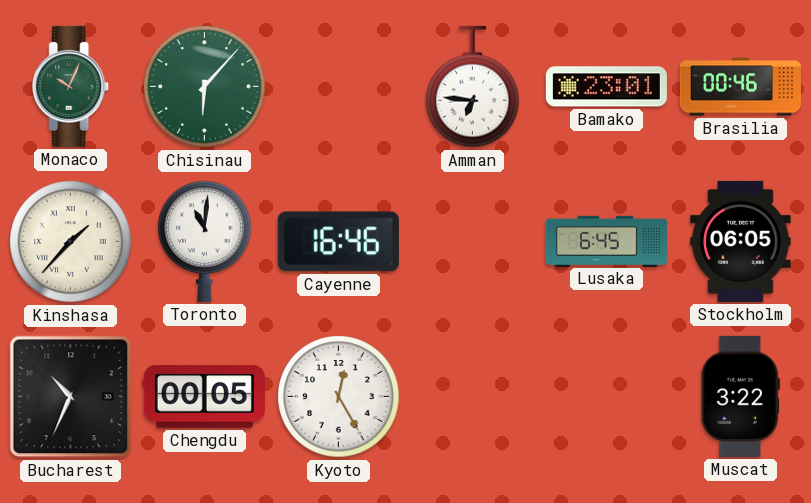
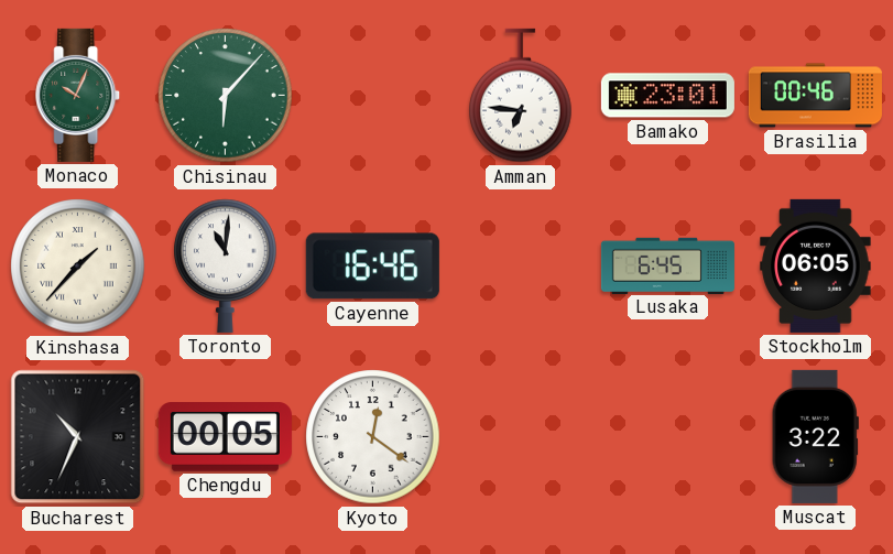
Kyoto: 12:25 -> 12:21 (373, 437)
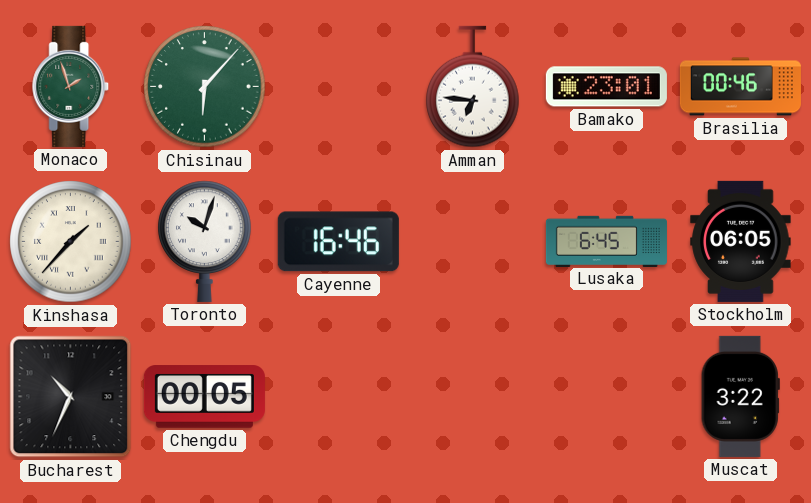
Monaco: 10:04 -> 1:57 (71, 86)
Toronto: 11:01 -> 10:03 (205, 241)
Kyoto: 12:21 -> none (373, 437)
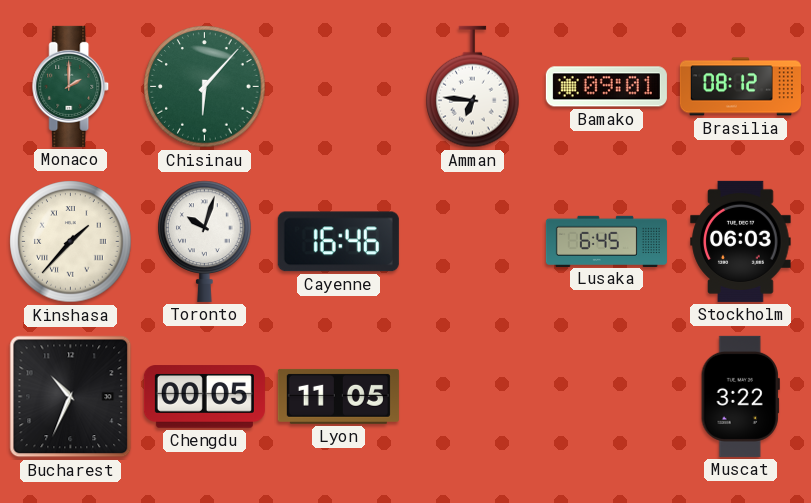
Monaco: 1:57 -> 2:00 (71, 86)
Bamako: 23:01 -> 09:01 (606, 87)
Brasilia: 00:46 -> 08:12 (740, 87)
Stockholm: 06:05 -> 06:03 (741, 241)
Lyon: none -> 11:05 (338, 396)
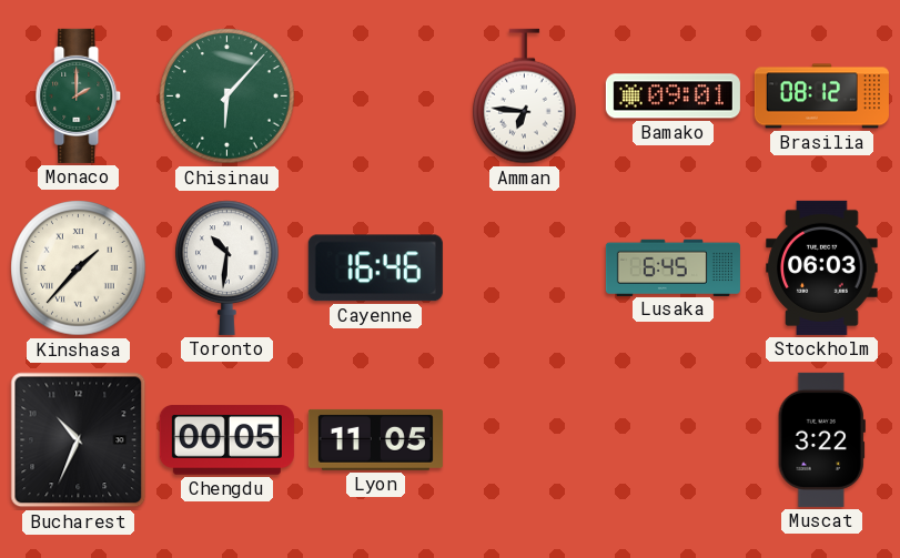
Toronto: 10:03 -> 10:31 (227, 267)
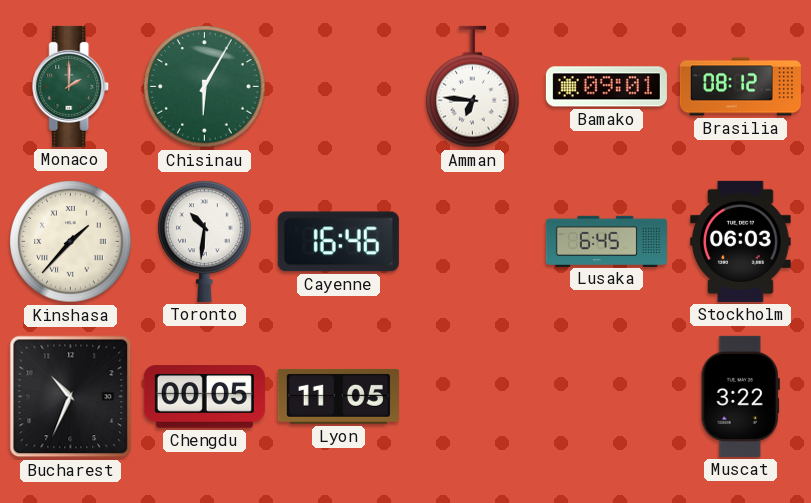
Chisinau: 6:07 -> 6:05 (205, 87)
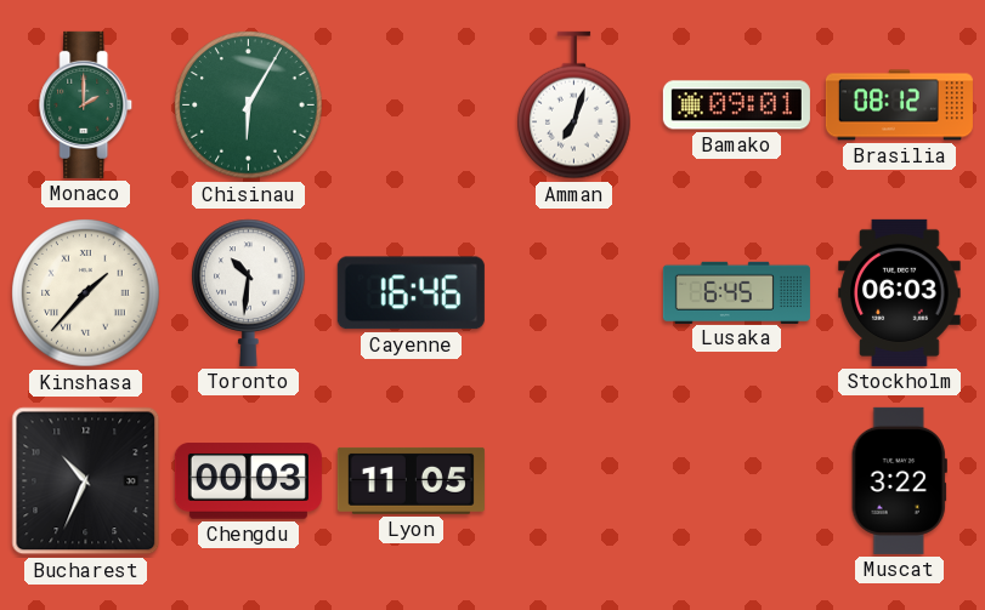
Amman: 6:46 -> 7:03 (574, 106)
Chengdu: 00:05 -> 00:03 (248, 481)
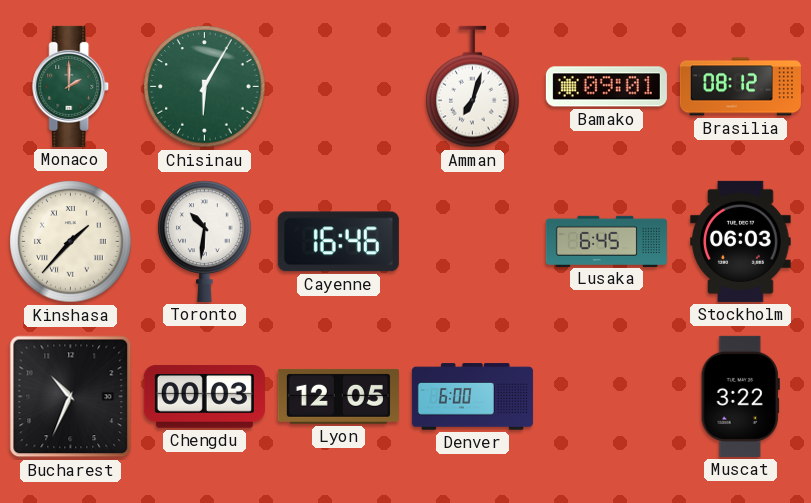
Lyon: 11:05 -> 12:05 (338, 396)
Denver: none -> 6:00 (472, 397)
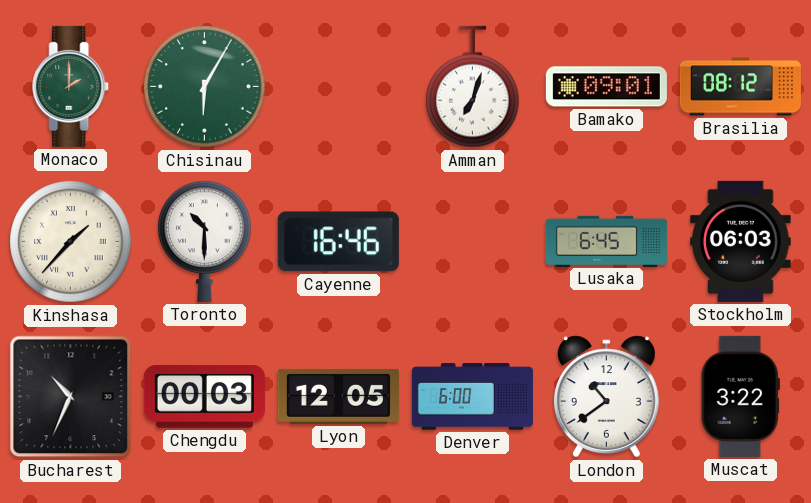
Toronto: 10:31 -> 10:30 (205, 241)
London: none -> 10:39 (607, 397)
